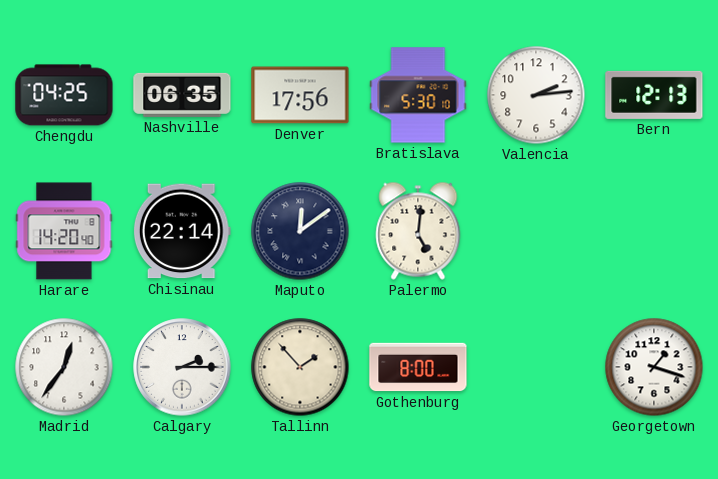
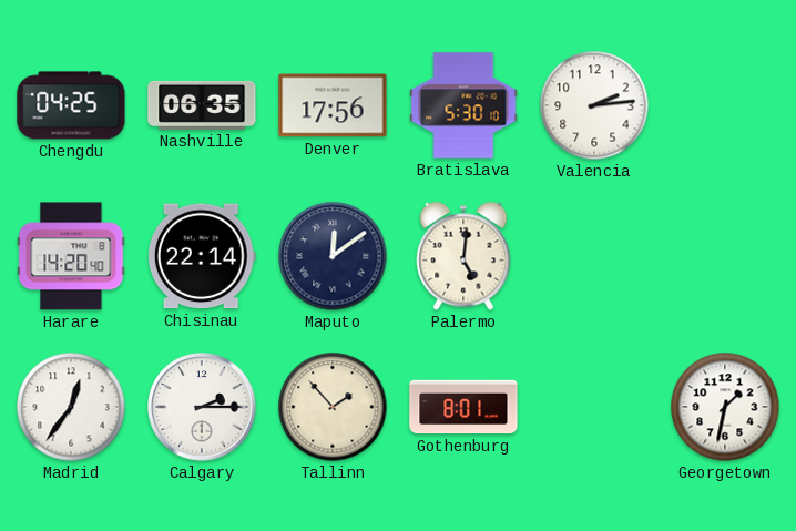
Bern: 12:13 -> none (654, 95)
Gothenburg: 8:00 -> 8:01 (463, 407)
Georgetown: 1:18 -> 1:32 (725, 407)
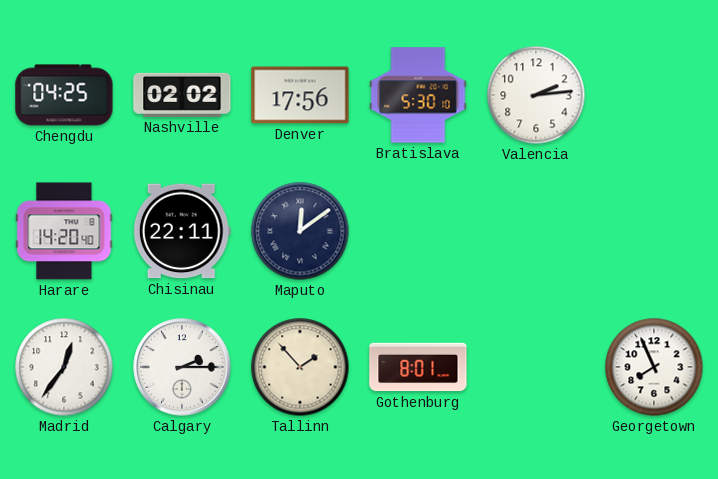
Nashville: 06:35 -> 02:02 (182, 95)
Chisinau: 22:14 -> 22:11 (182, 231)
Palermo: 5:01 -> none (463, 256)
Georgetown: 1:32 -> 7:56 (654, 367)
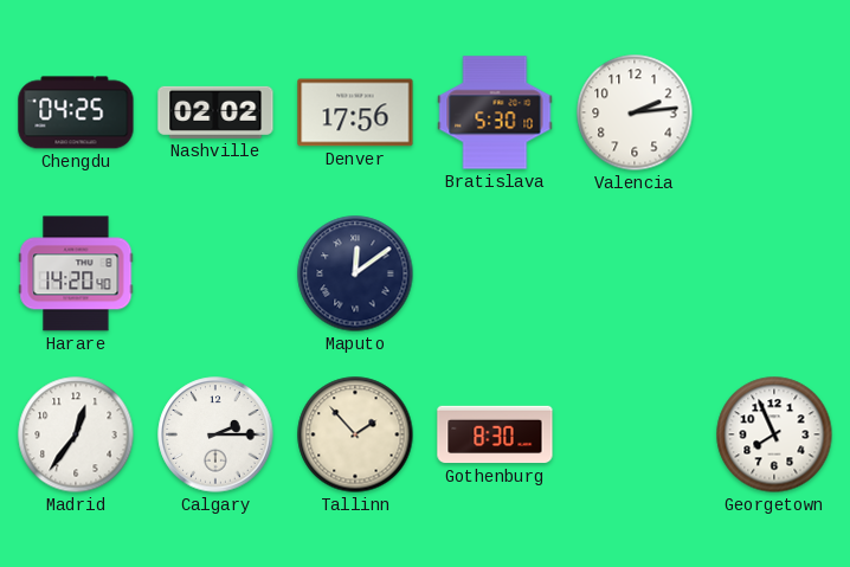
Chisinau: 22:11 -> none (182, 231)
Gothenburg: 8:01 -> 8:30 (495, 434)
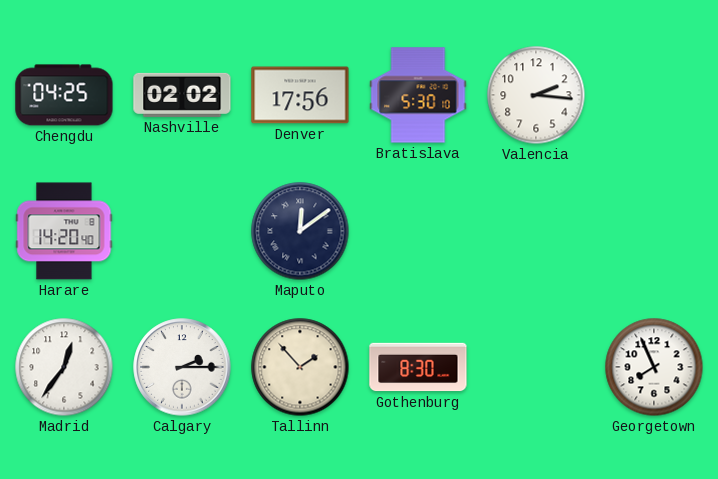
Valencia: 2:14 -> 2:16 (536, 95)
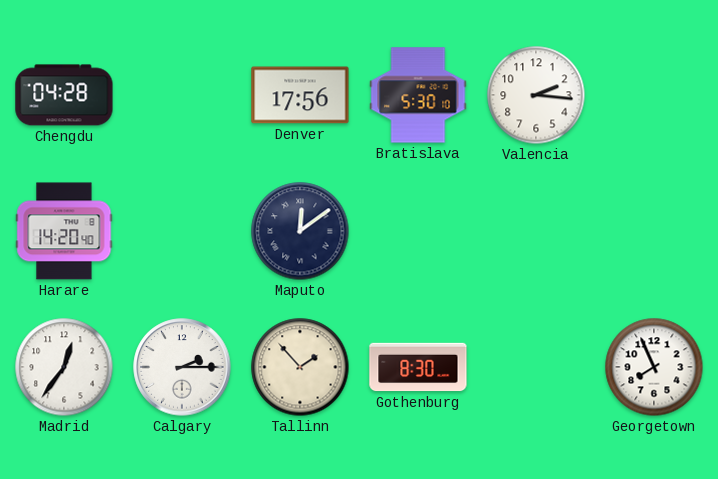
Chengdu: 04:25 -> 04:28 (64, 95)
Nashville: 02:02 -> none (182, 95)
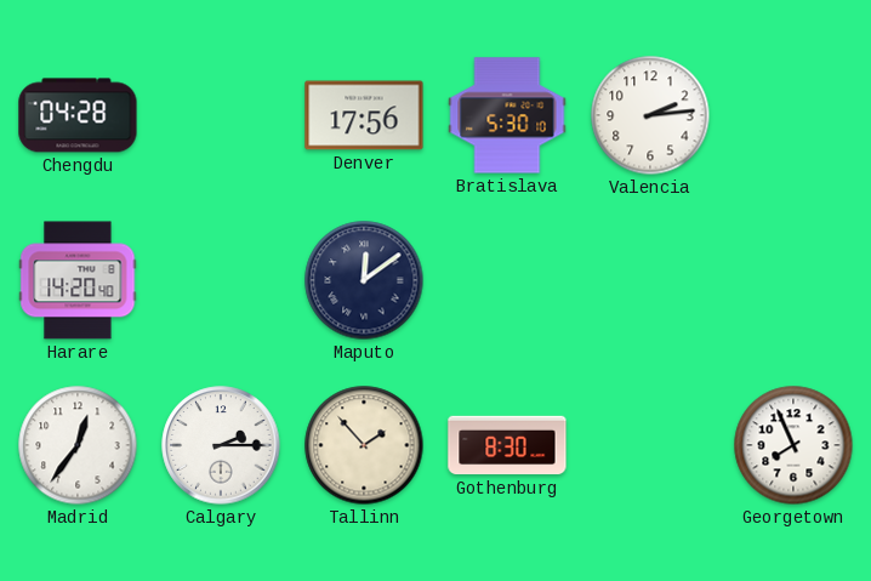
Valencia: 2:16 -> 2:14 (650, 115)
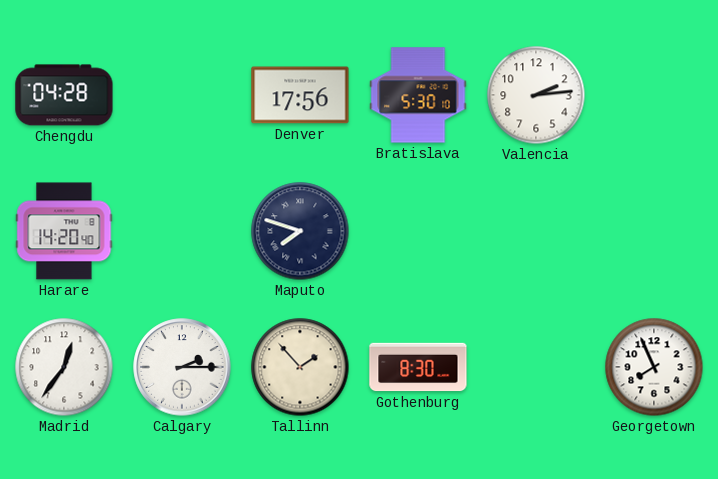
Maputo: 12:09 -> 7:48 (300, 231)
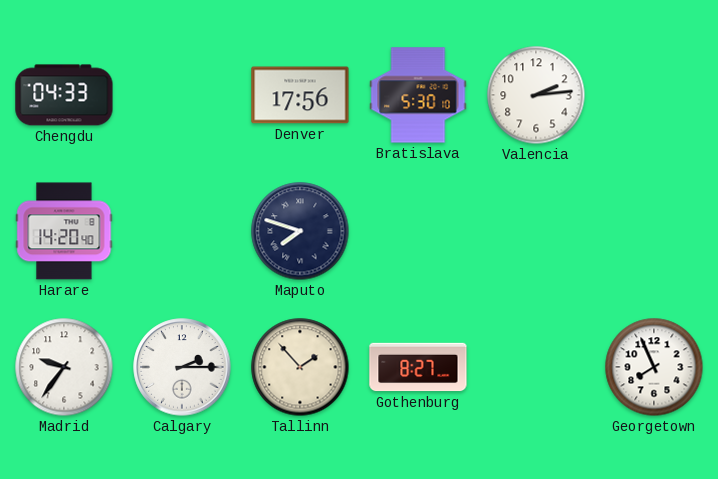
Chengdu: 04:28 -> 04:33 (64, 95)
Madrid: 12:36 -> 9:36 (64, 367)
Gothenburg: 8:30 -> 8:27 (418, 367)
